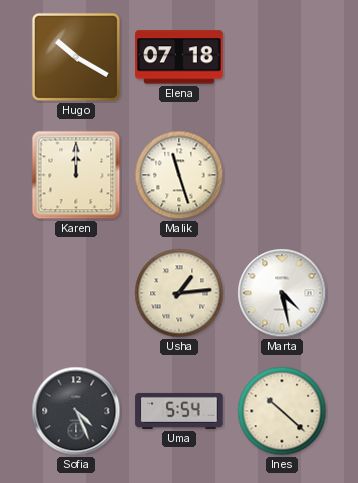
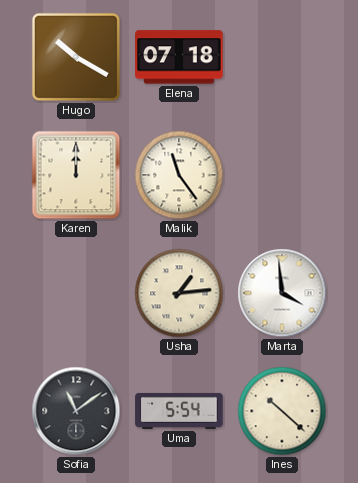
Malik: 11:27 -> 11:24 (179, 175)
Marta: 4:28 -> 3:59 (282, 293)
Sofia: 4:26 -> 11:09 (76, 411)
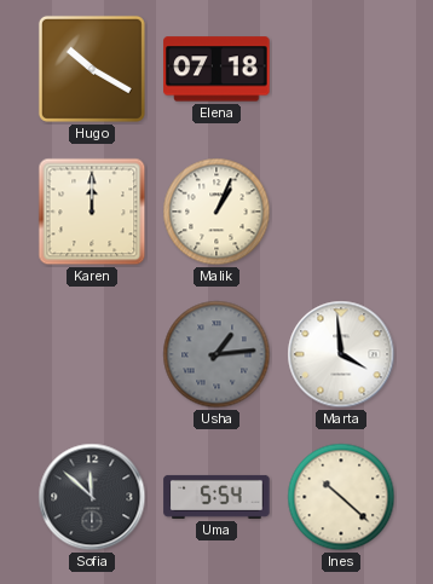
Malik: 11:24 -> 1:04 (217, 212)
Usha dial: cream -> grey (217, 354)
Sofia: 11:09 -> 11:52 (92, 497)
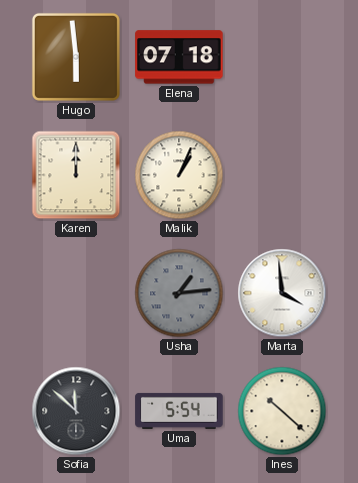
Hugo: 10:20 -> 5:59 (76, 57)
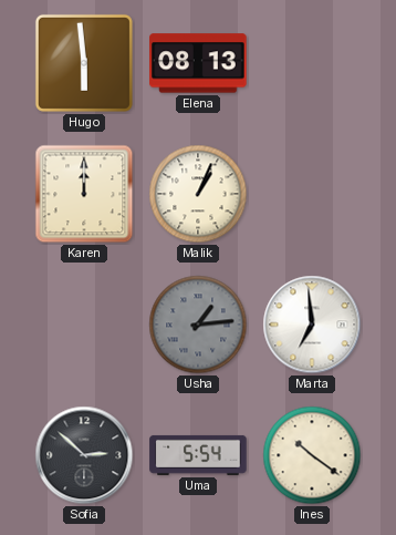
Elena: 07:18 -> 08:13 (198, 63)
Marta: 3:59 -> 6:59 (312, 325)
Sofia: 11:52 -> 2:52 (84, 455)
Ines: 10:22 -> 10:21 (312, 455)
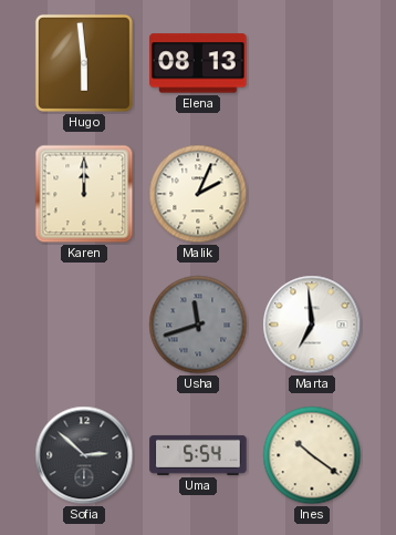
Malik: 1:04 -> 2:04 (198, 194)
Usha: 1:14 -> 11:42 (198, 325)
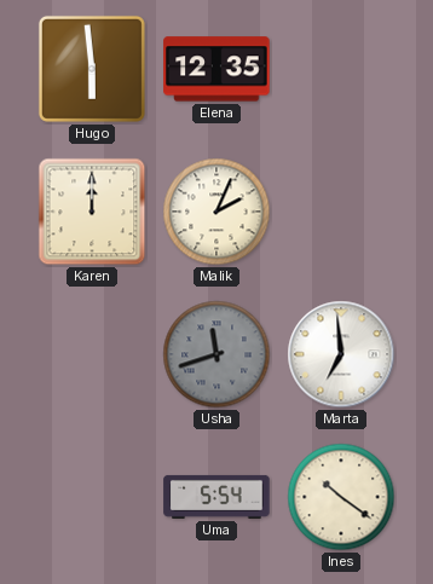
Elena: 08:13 -> 12:35 (217, 69)
Sofia: 2:52 -> none (84, 455)
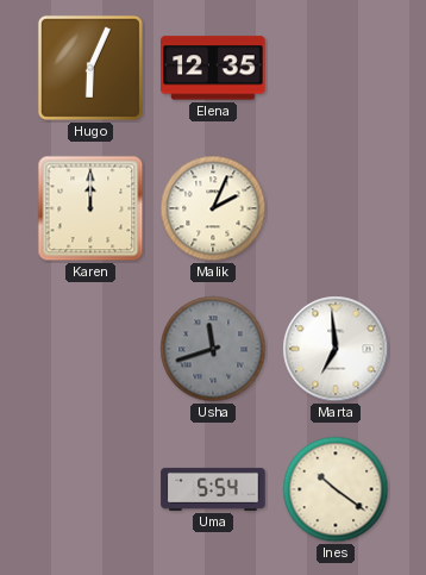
Hugo: 5:59 -> 6:04 (90, 68)
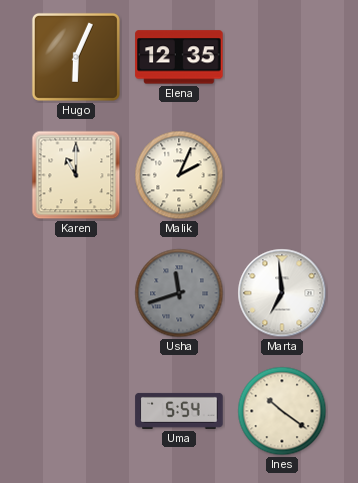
Karen: 12:00 -> 11:00 (76, 175)
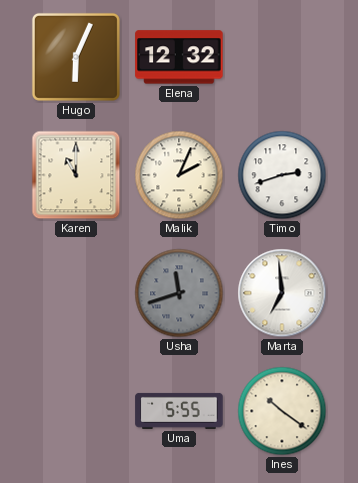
Elena: 12:35 -> 12:32 (179, 57)
Timo: none -> 2:42 (282, 175)
Uma: 5:54 -> 5:55 (179, 411)
